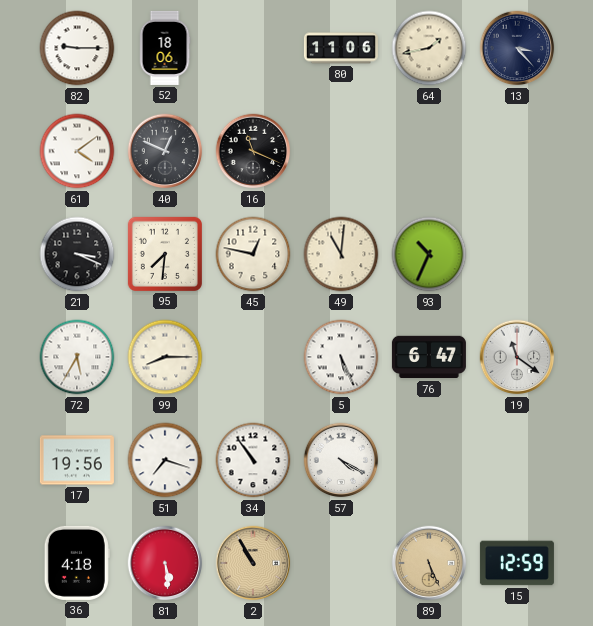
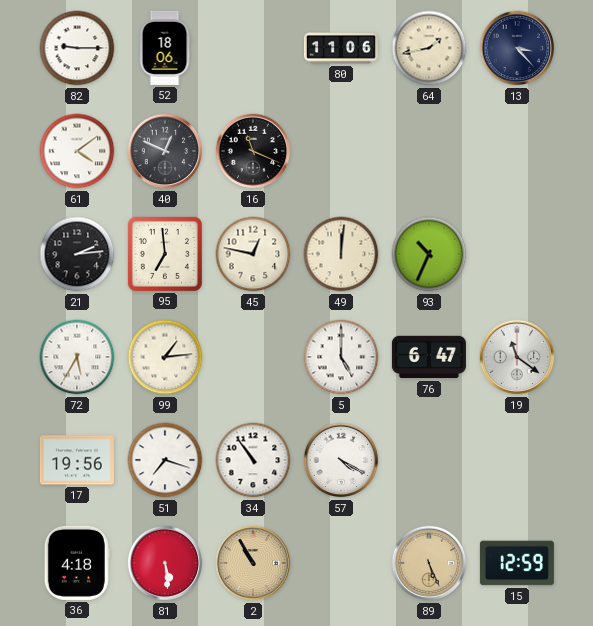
21: 3:19 -> 2:14 (77, 254)
95: 7:31 -> 6:59 (165, 254)
49: 11:01 -> 12:01 (341, 254)
99: 8:15 -> 1:14 (165, 357)
5: 5:26 -> 5:00 (341, 357)
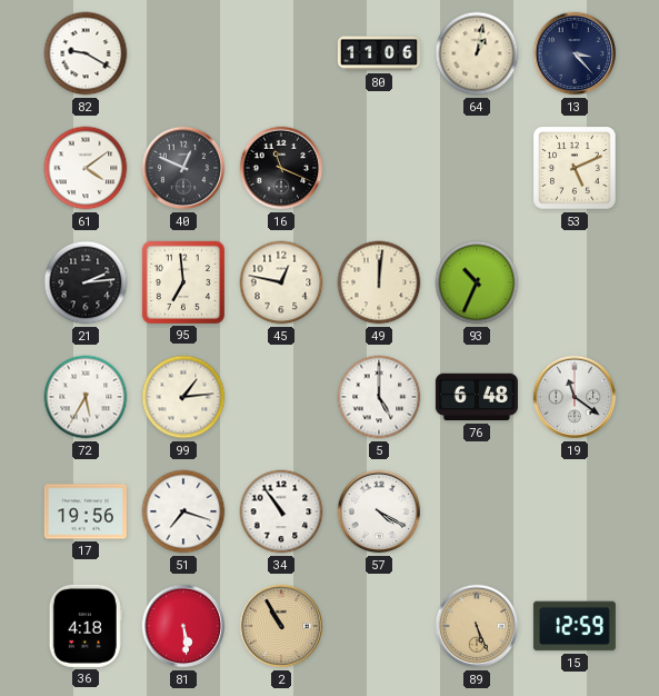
82: 9:15 -> 9:20 (86, 53)
52: 18:06 -> none (165, 48)
64: 1:43 -> 1:02 (477, 53)
53: none -> 5:11 (575, 168)
76: 6:47 -> 6:48 (477, 397)
